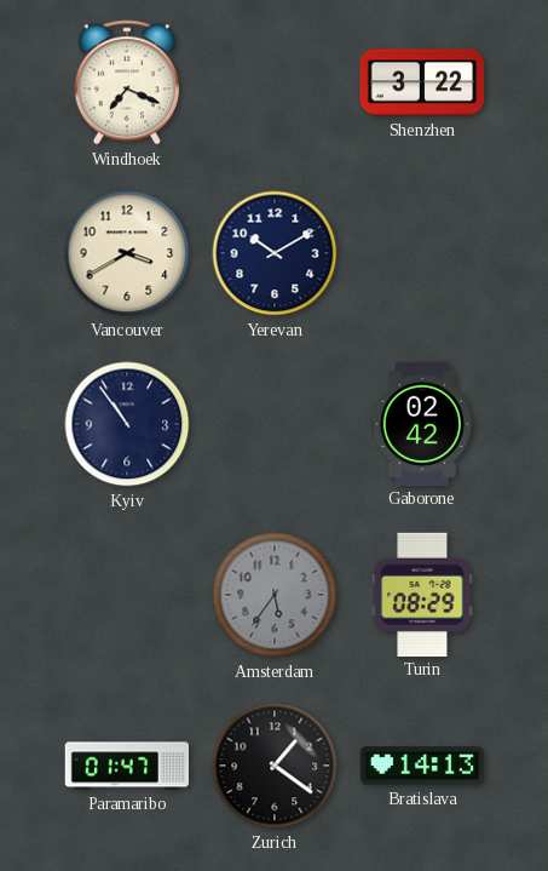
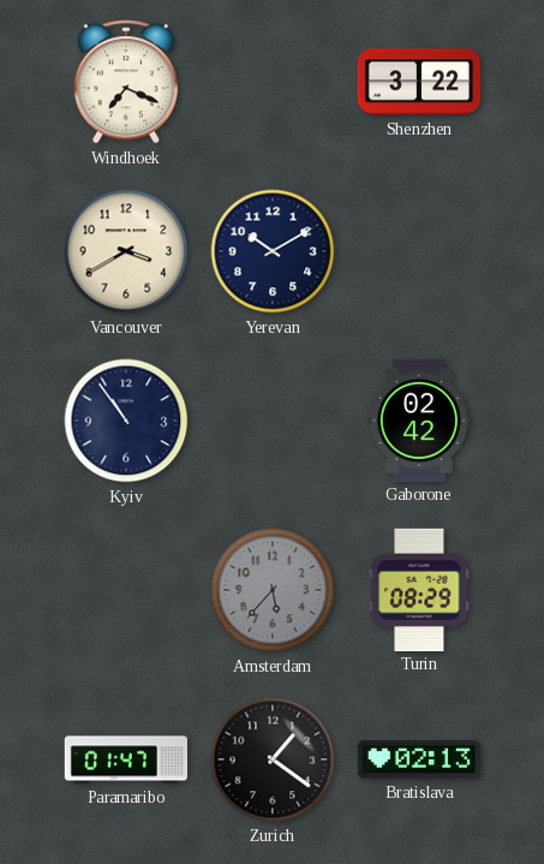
Amsterdam: 5:36 -> 5:37 (273, 590)
Bratislava: 14:13 -> 02:13 (418, 759)
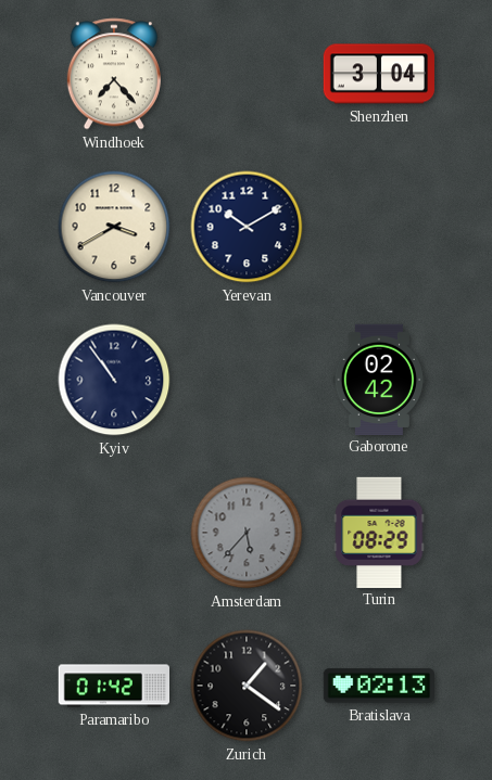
Windhoek: 7:19 -> 7:23 (114, 74)
Shenzhen: 3:22 -> 3:04 (378, 74)
Paramaribo: 01:47 -> 01:42 (113, 686)
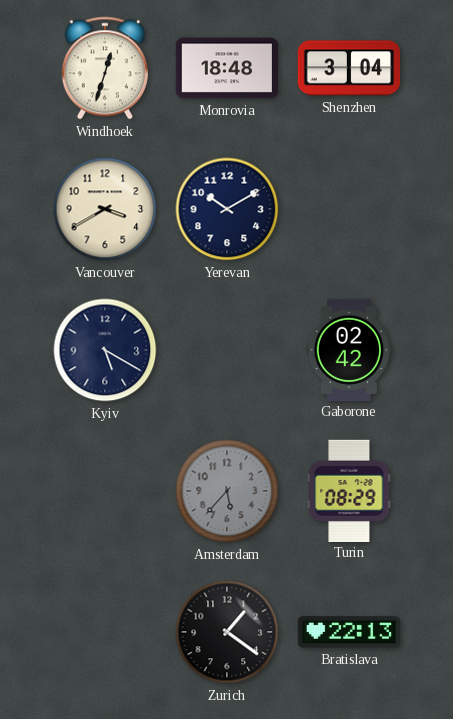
Windhoek: 7:23 -> 12:33 (105, 68)
Monrovia: none -> 18:48 (226, 68)
Kyiv: 10:54 -> 5:20 (105, 350)
Paramaribo: 01:42 -> none (113, 686)
Bratislava: 02:13 -> 22:13 (348, 632)
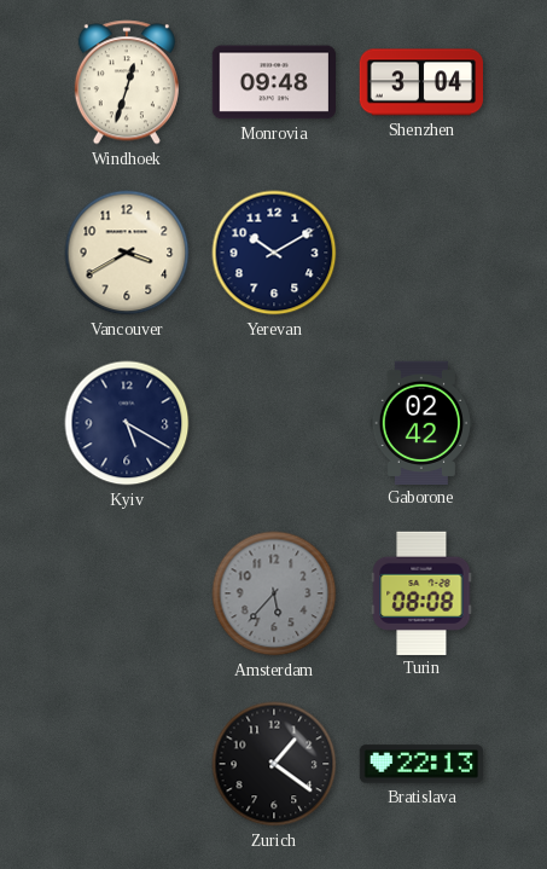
Monrovia: 18:48 -> 09:48 (273, 82)
Turin: 08:29 -> 08:08 (421, 592)
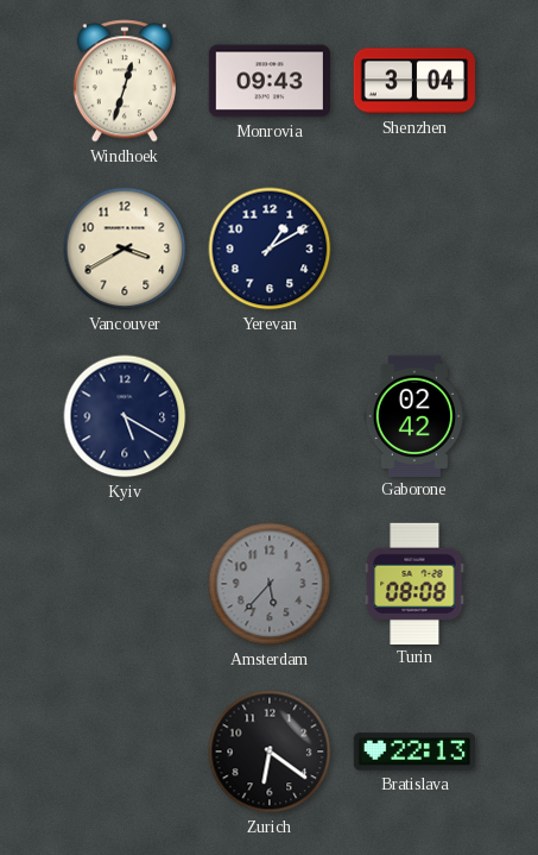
Monrovia: 09:48 -> 09:43 (268, 81)
Yerevan: 10:10 -> 1:10 (270, 249)
Zurich: 1:21 -> 6:21 (270, 752)
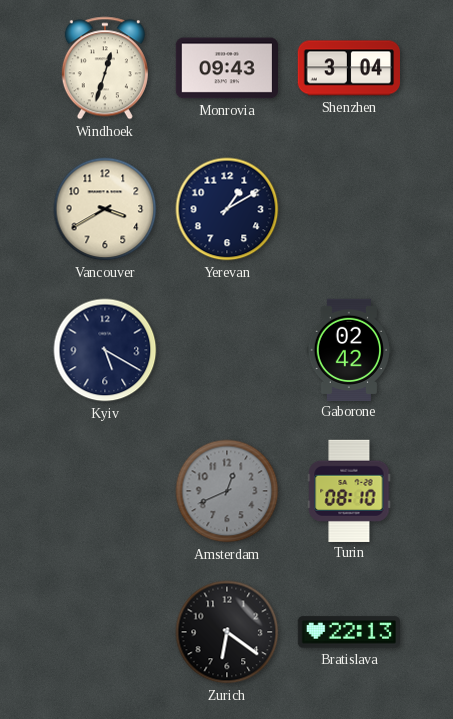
Amsterdam: 5:37 -> 12:41 (227, 491)
Turin: 08:08 -> 08:10 (349, 490)
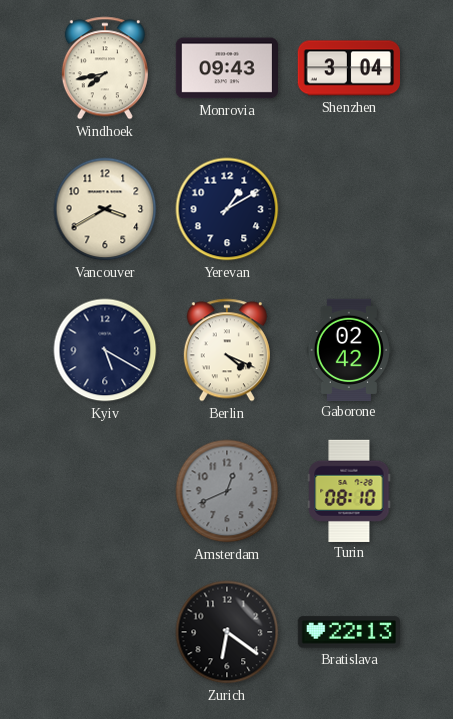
Windhoek: 12:33 -> 7:43 (105, 68)
Berlin: none -> 4:19 (227, 350)
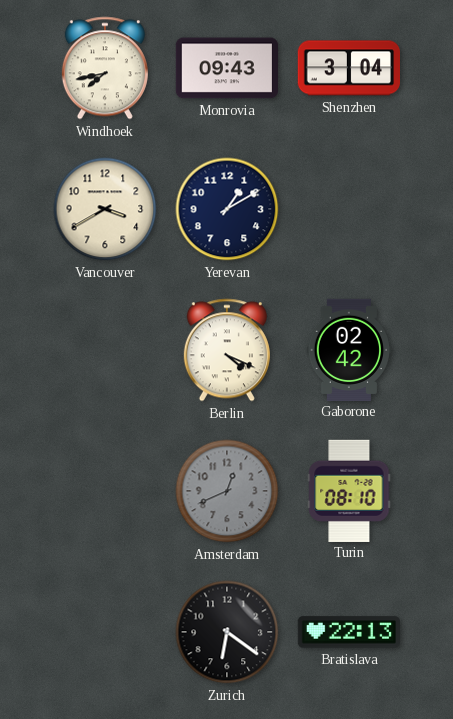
Kyiv: 5:20 -> none (105, 350)
